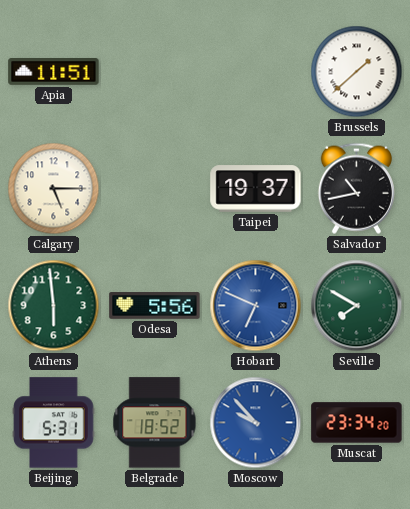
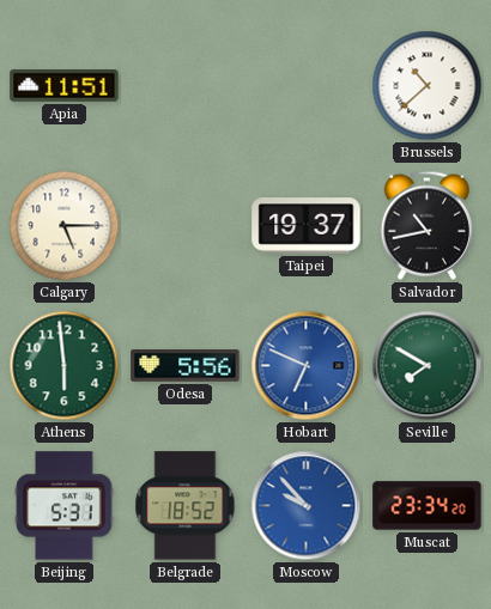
Brussels: 1:38 -> 10:38 (428, 86)
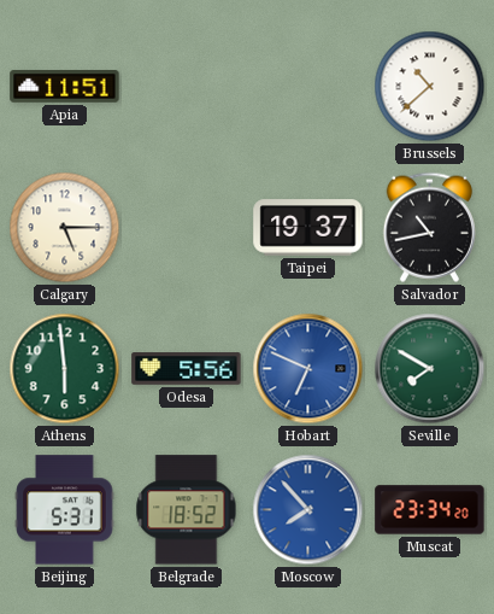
Moscow: 9:53 -> 7:53 (308, 510)
